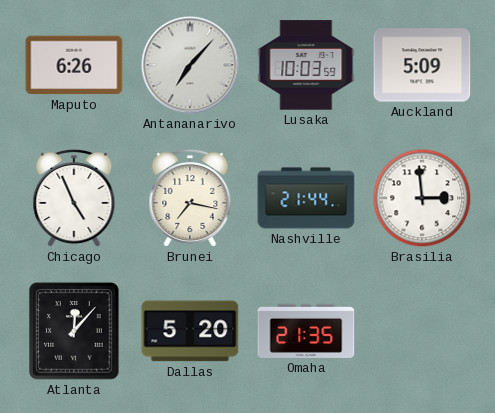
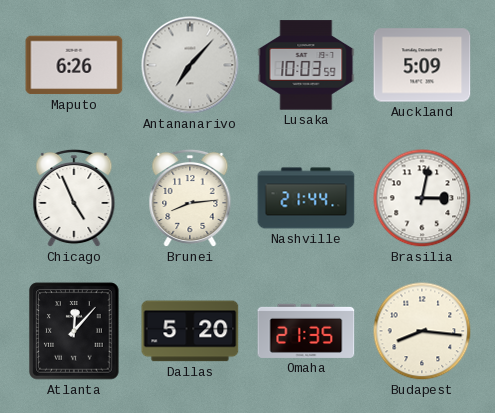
Brunei: 7:17 -> 8:14 (190, 198)
Brasilia: 2:59 -> 3:02 (422, 198)
Budapest: none -> 8:16 (422, 331)
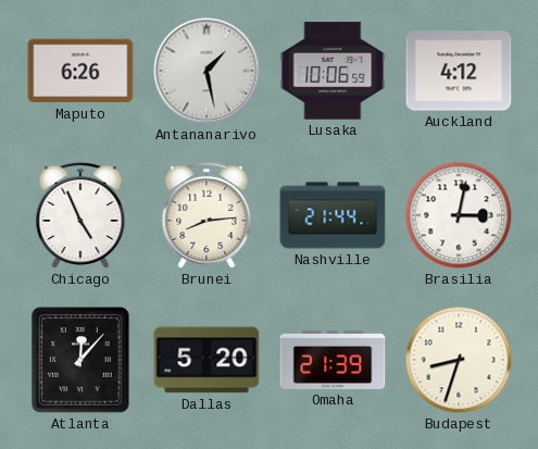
Antananarivo: 7:07 -> 1:28 (207, 71)
Lusaka: 10:03 -> 10:06 (333, 71)
Auckland: 5:09 -> 4:12 (459, 71)
Omaha: 21:35 -> 21:39 (333, 360)
Budapest: 8:16 -> 8:33 (459, 360)
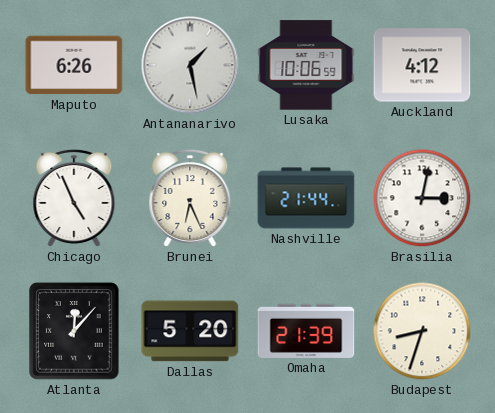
Brunei: 8:14 -> 6:26 (190, 198)
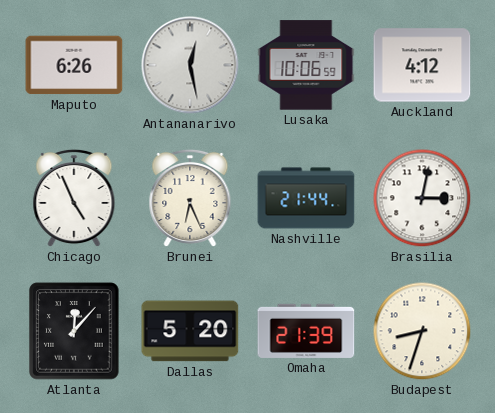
Antananarivo: 1:28 -> 12:28 (190, 65)
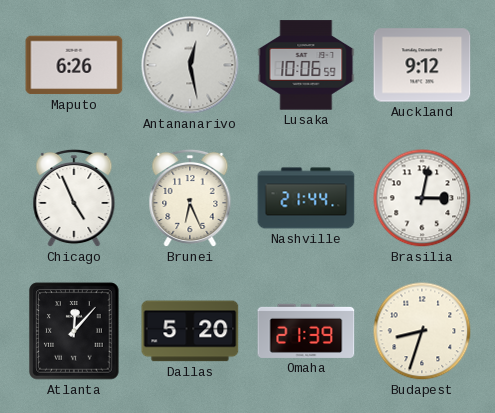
Auckland: 4:12 -> 9:12 (422, 65)
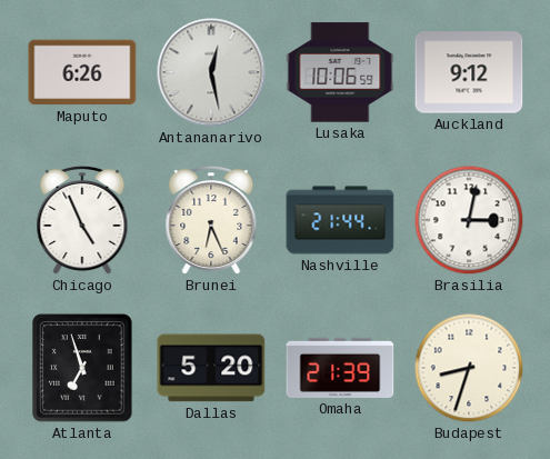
Atlanta: 12:07 -> 6:57 (82, 368)
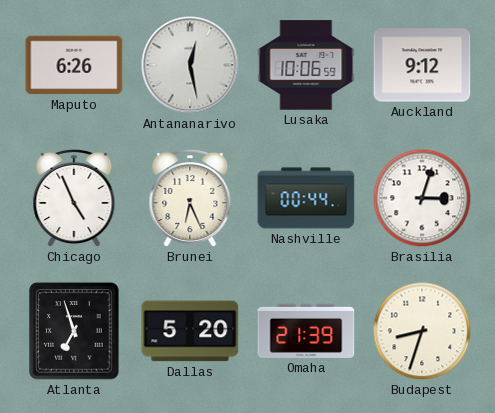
Nashville: 21:44 -> 00:44 (306, 198)
Brasilia: 3:02 -> 3:03 (422, 198)
